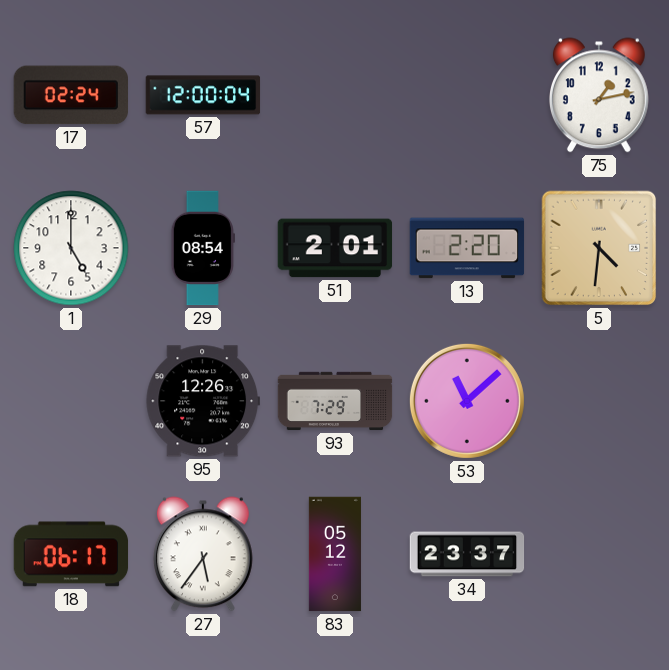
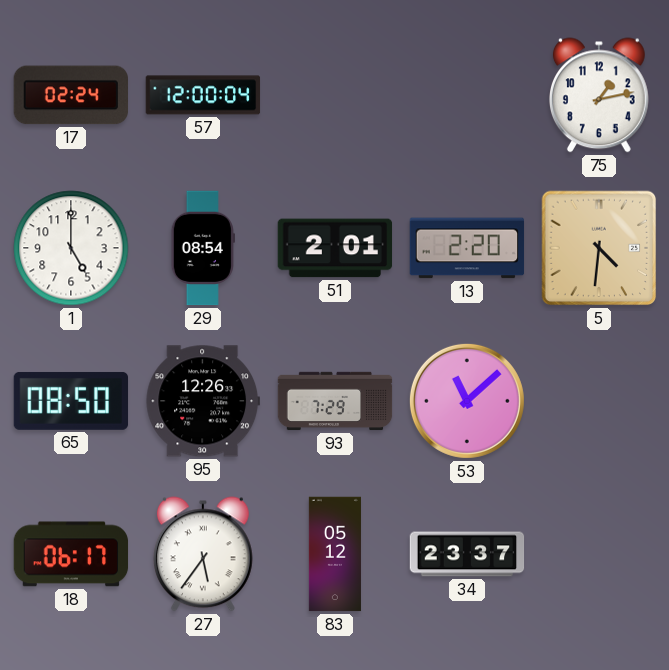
65: none -> 08:50 (71, 401)
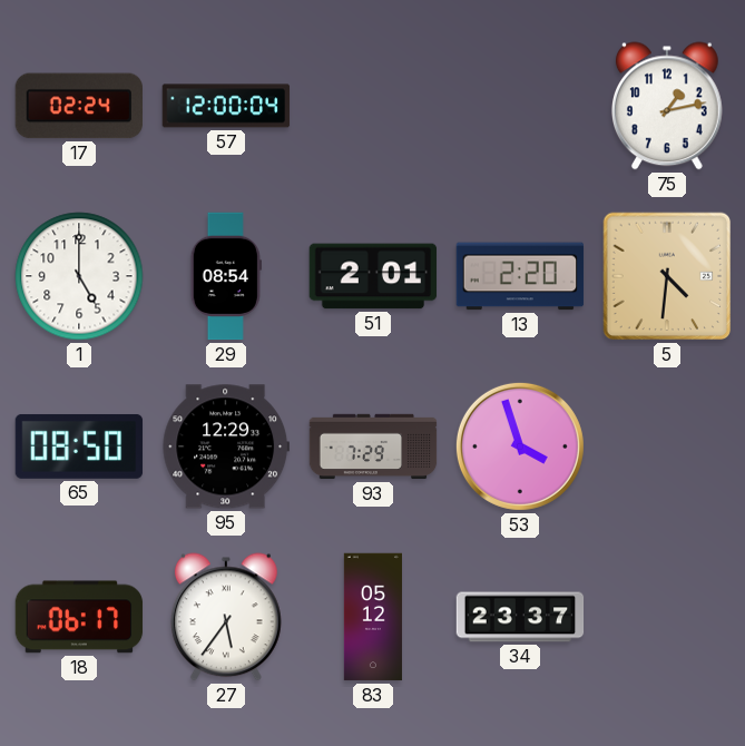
95: 12:26 -> 12:29 (225, 446)
53: 11:08 -> 3:57 (520, 446)
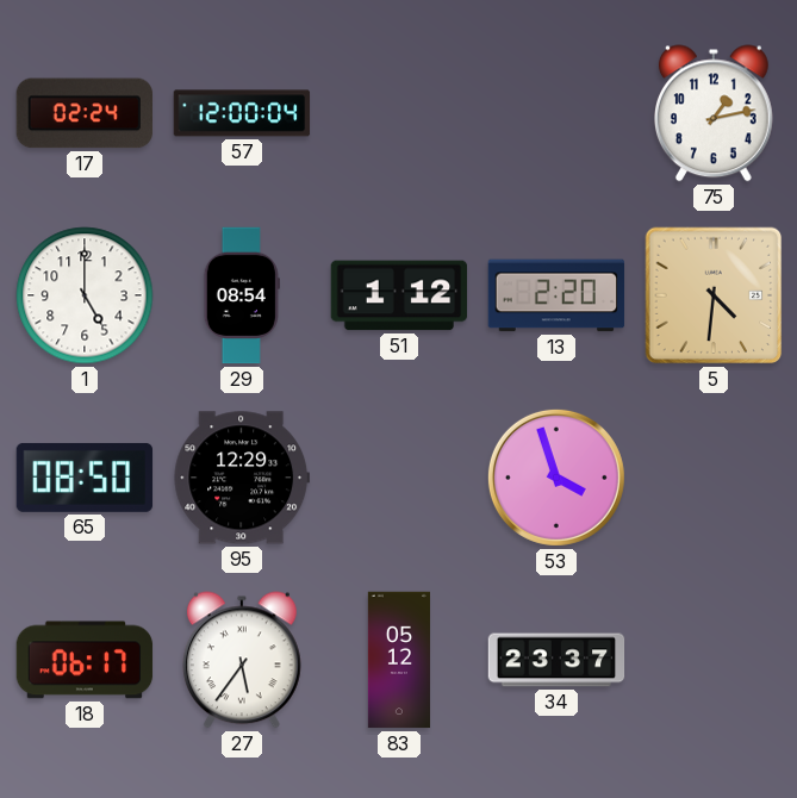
51: 2:01 -> 1:12 (399, 295)
93: 7:29 -> none (373, 446)
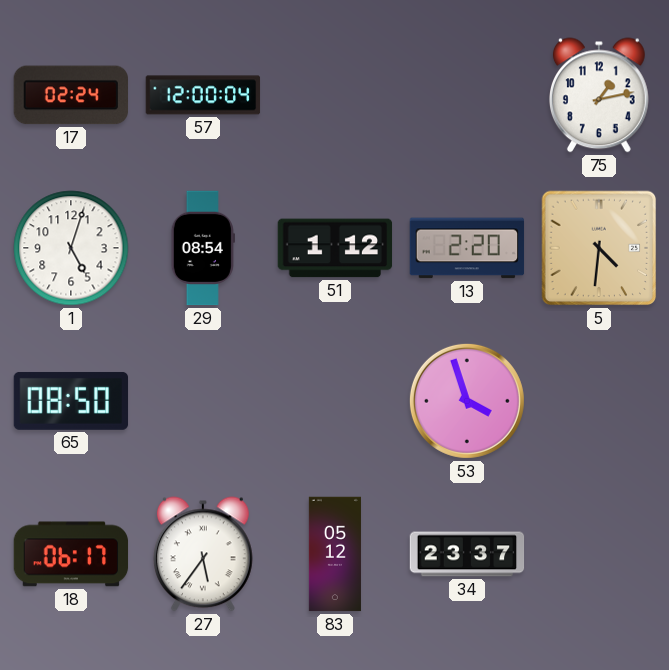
1: 5:00 -> 5:03 (71, 248)
95: 12:29 -> none (241, 478)
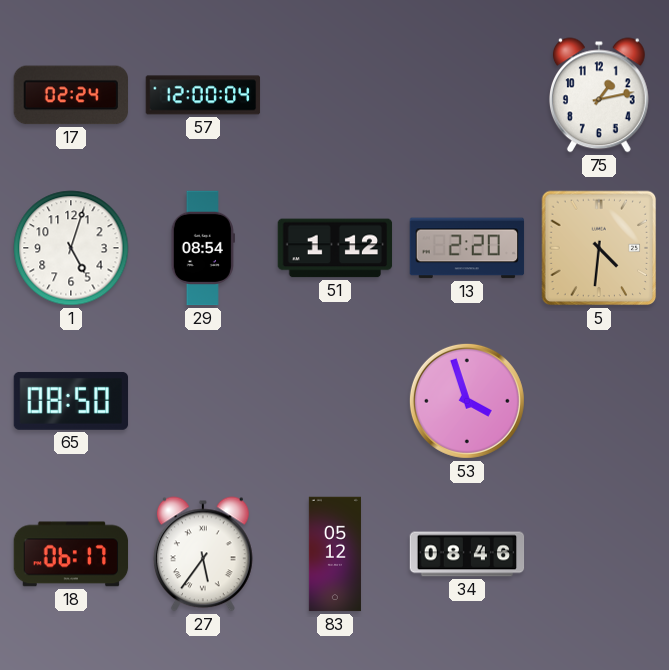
34: 23:37 -> 08:46 (467, 554)
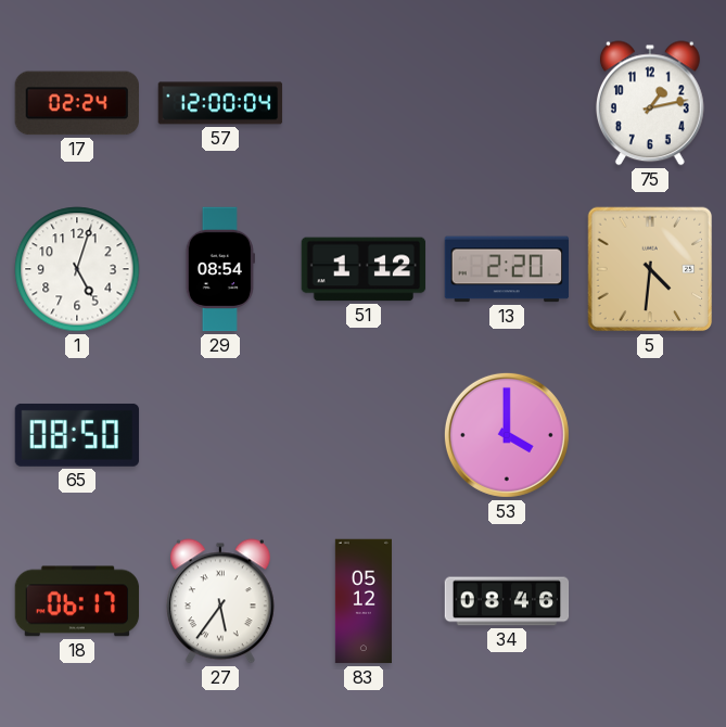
53: 3:57 -> 4:00 (507, 435)
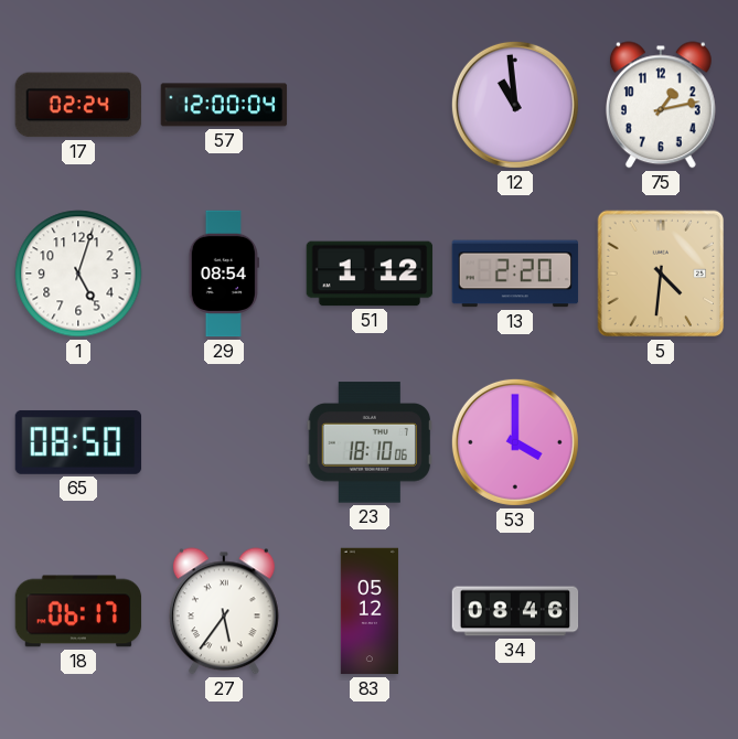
12: none -> 10:59 (515, 105)
23: none -> 18:10 (368, 442)
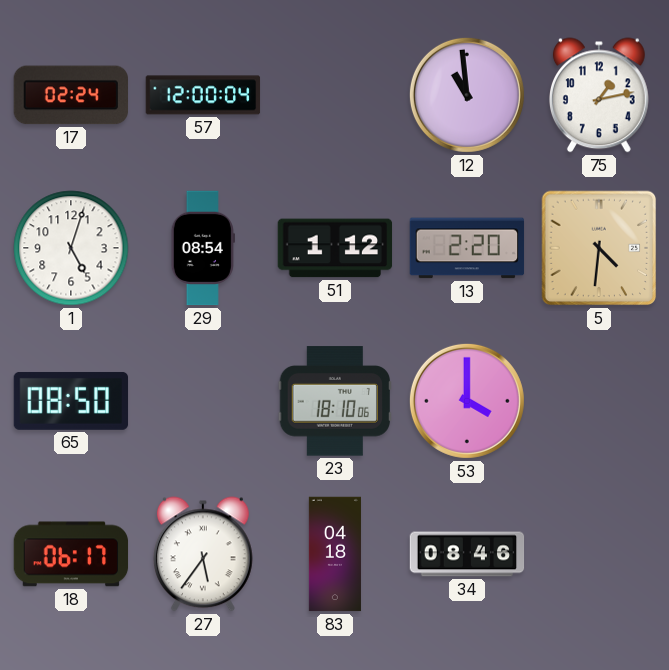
83: 05:12 -> 04:18 (335, 554)
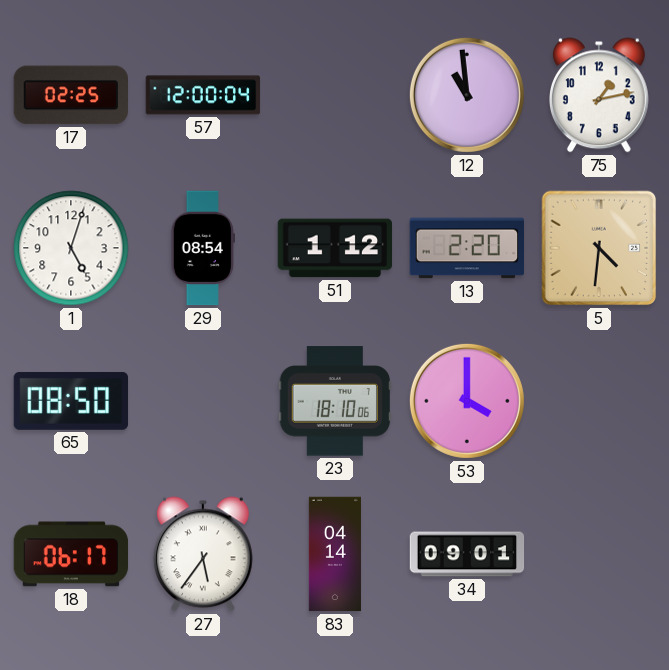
17: 02:24 -> 02:25 (70, 95)
83: 04:18 -> 04:14 (335, 554)
34: 08:46 -> 09:01 (467, 554)
